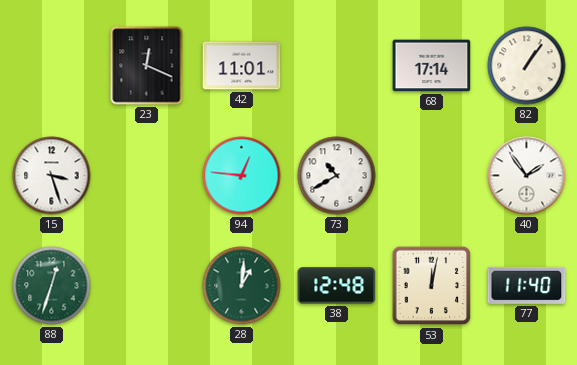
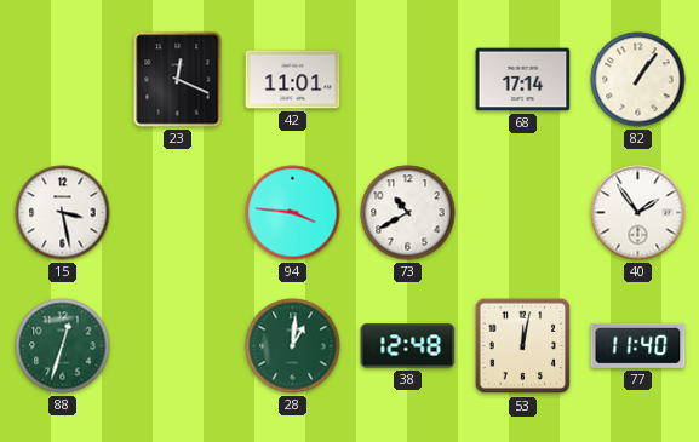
15: 3:27 -> 3:28 (63, 213)
94: 12:46 -> 3:46 (293, 213)
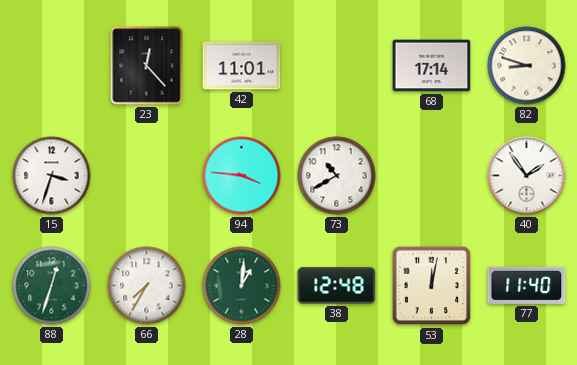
23: 12:19 -> 12:23 (147, 66)
82: 1:06 -> 8:48 (527, 66)
15: 3:28 -> 3:33 (52, 176)
66: none -> 7:35 (147, 286)
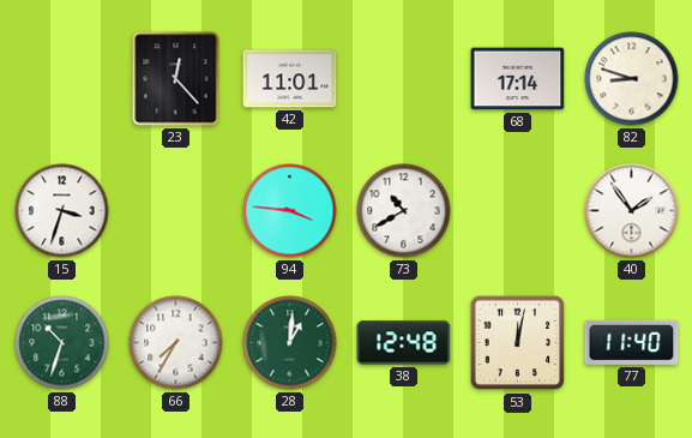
88: 12:33 -> 10:33 (62, 343)
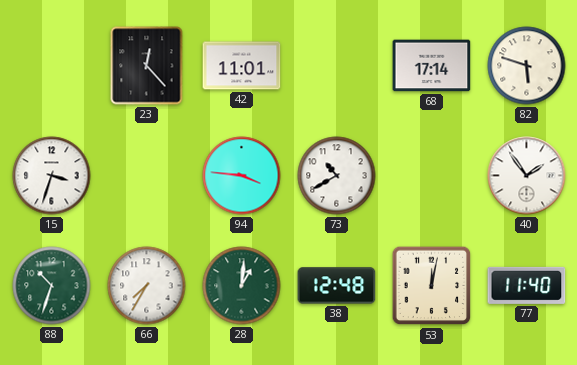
82: 8:48 -> 5:48 (527, 66)
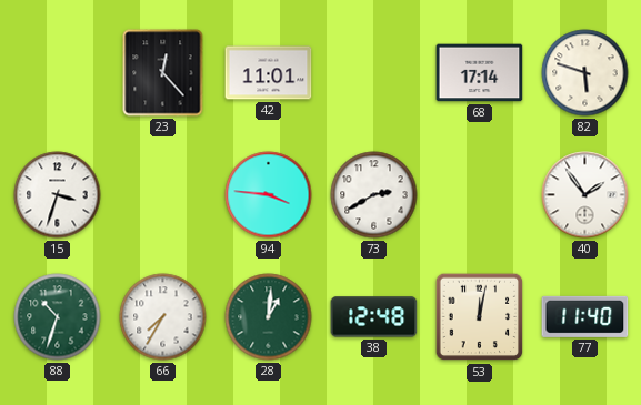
73: 10:40 -> 2:40 (374, 195)
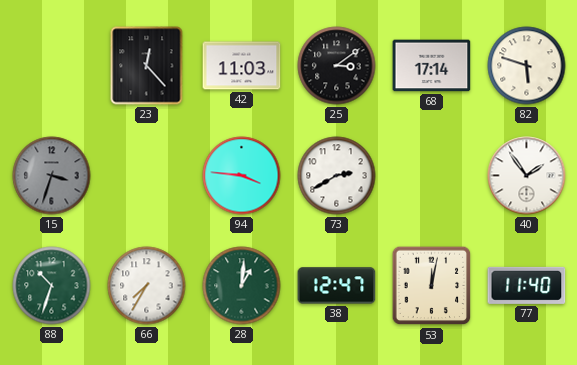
42: 11:01 -> 11:03 (242, 66)
25: none -> 3:09 (337, 66)
15 dial: white -> grey (52, 176)
38: 12:48 -> 12:47 (337, 286)
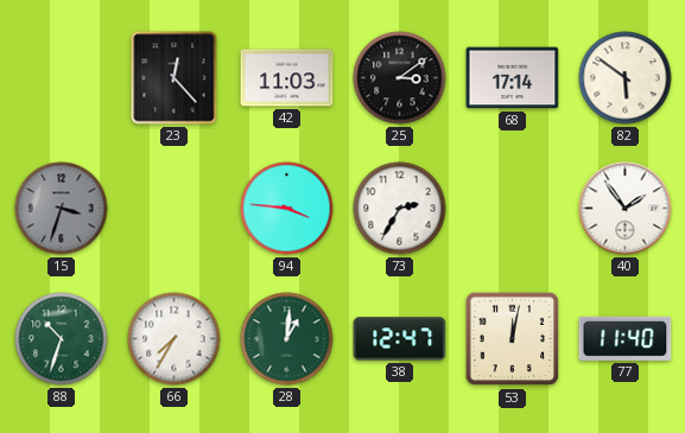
82: 5:48 -> 5:51 (626, 78)
73: 2:40 -> 2:35 (400, 209)
